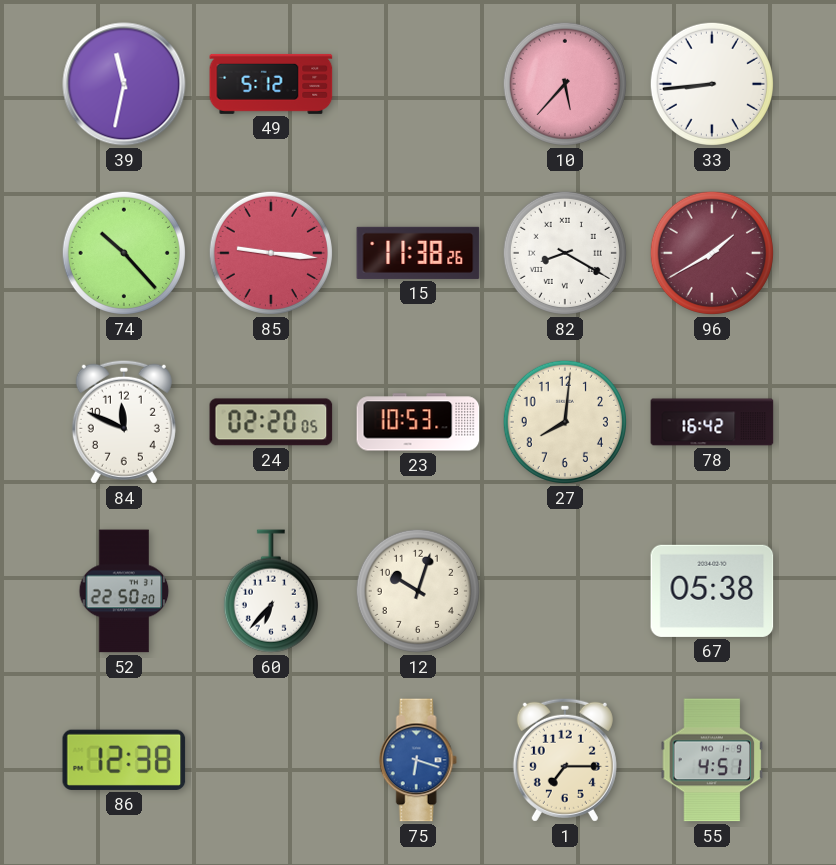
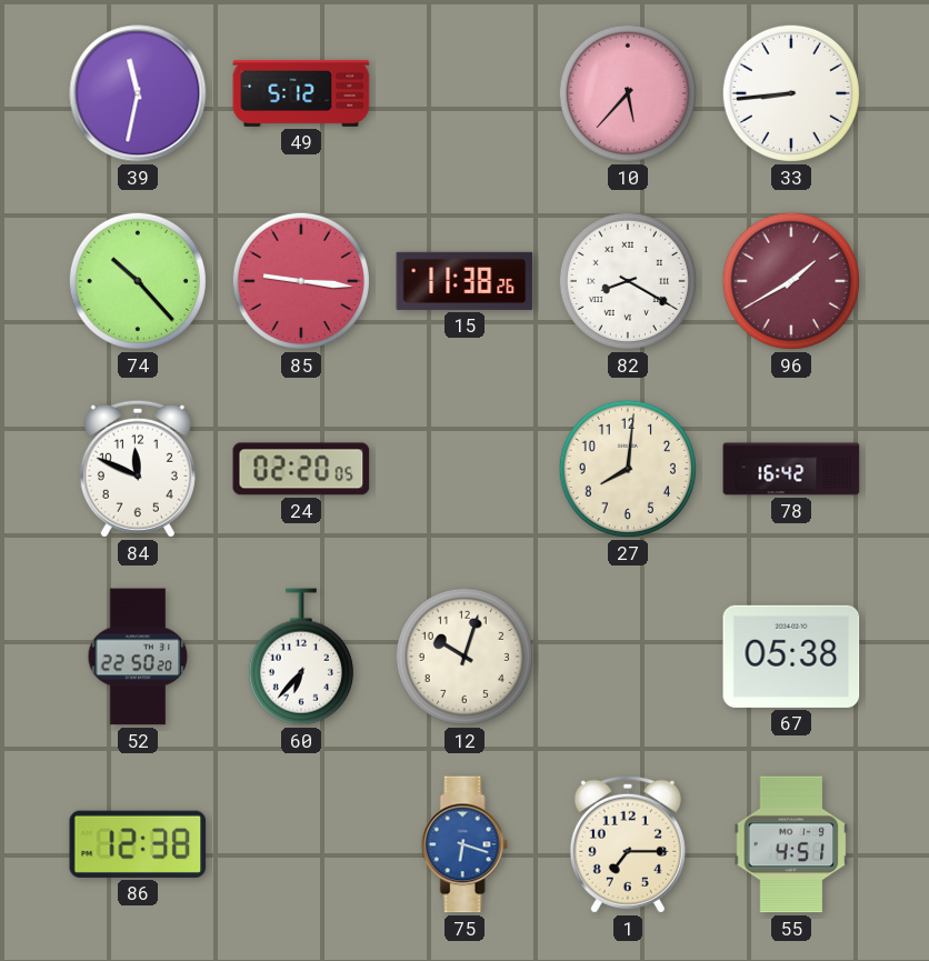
23: 10:53 -> none (418, 422)
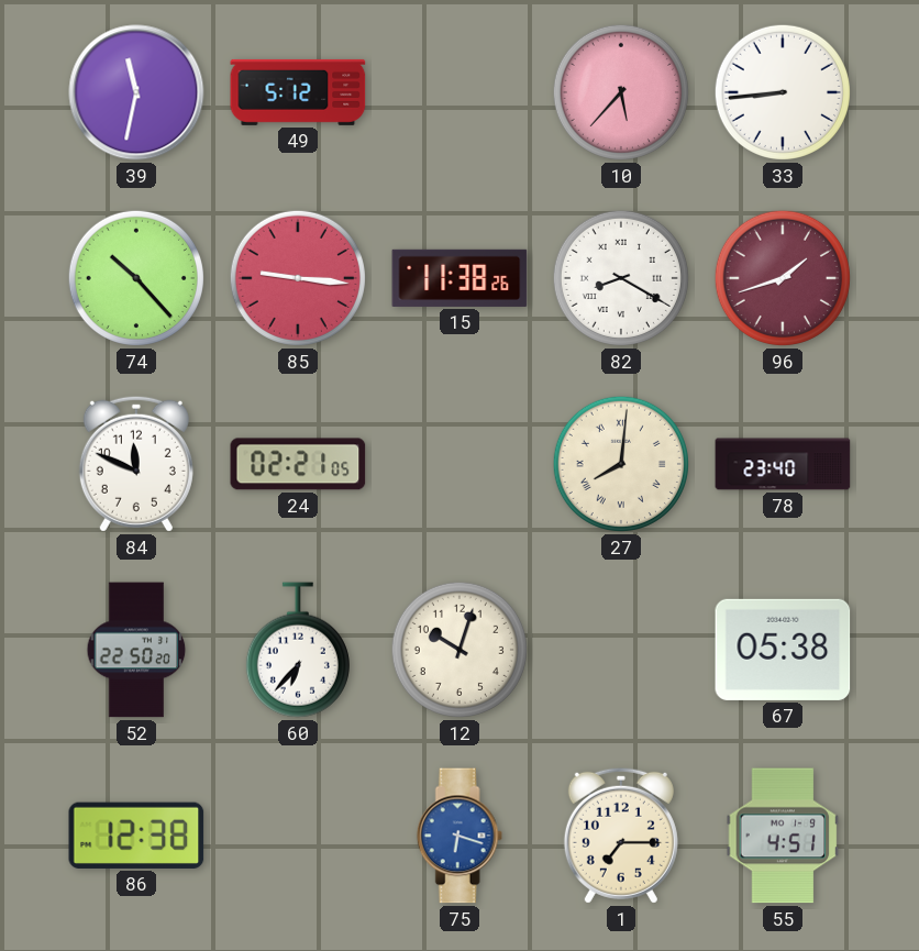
96: 1:40 -> 1:42 (783, 278)
24: 02:20 -> 02:21 (298, 464)
27 numerals: Arabic -> Roman (621, 464)
78: 16:42 -> 23:40 (783, 464)
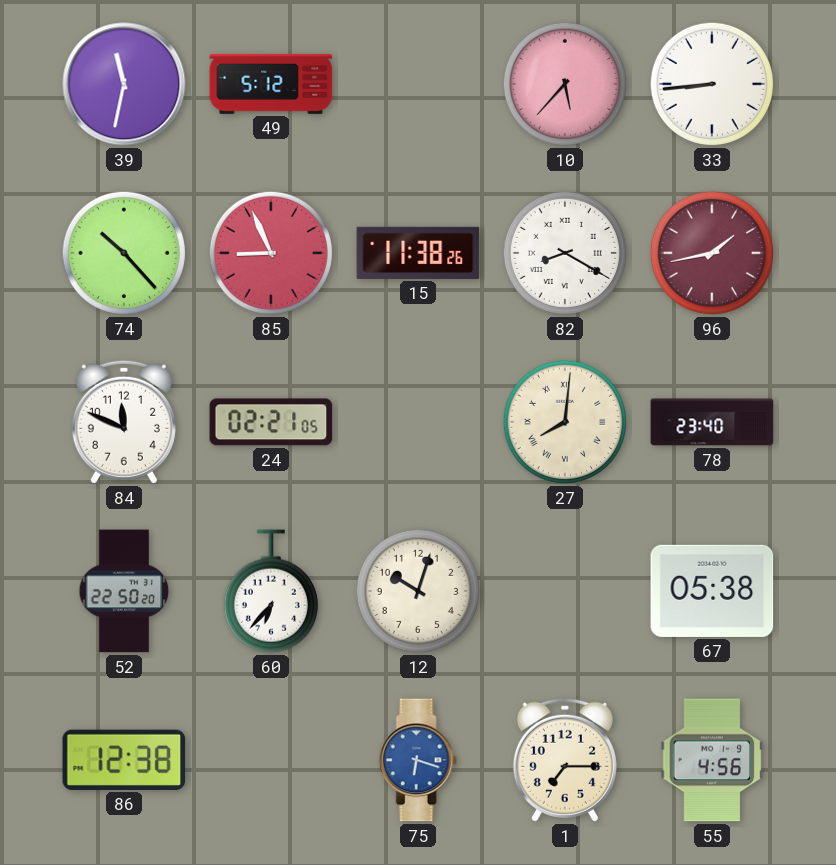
85: 9:16 -> 8:56 (271, 253)
96: 1:42 -> 1:43 (712, 253)
55: 4:51 -> 4:56 (712, 760)
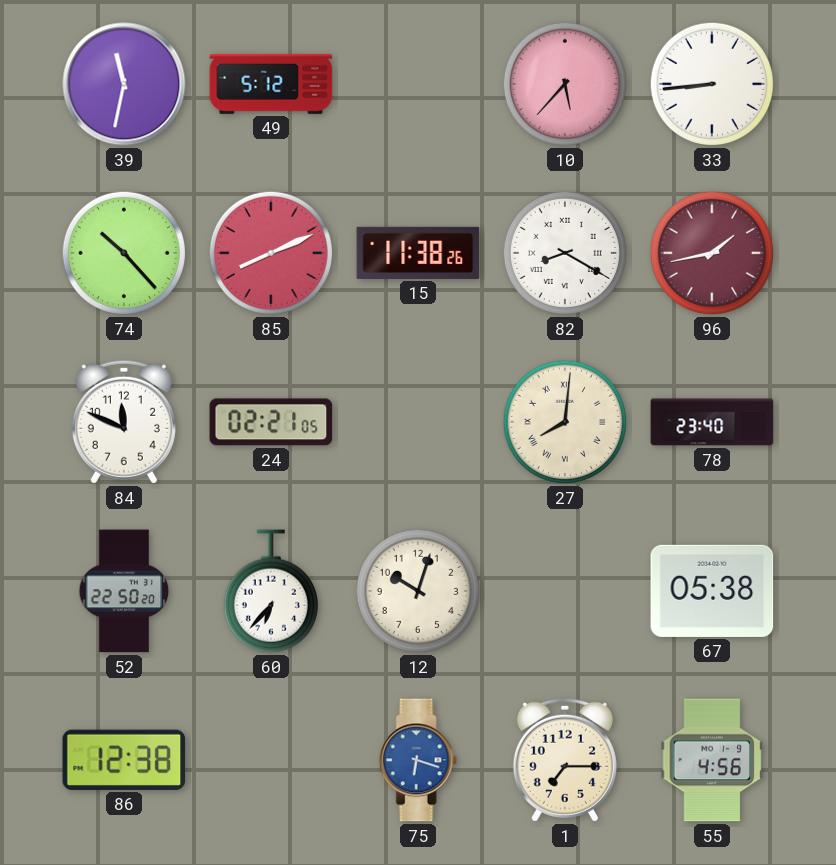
85: 8:56 -> 8:11 (271, 253)
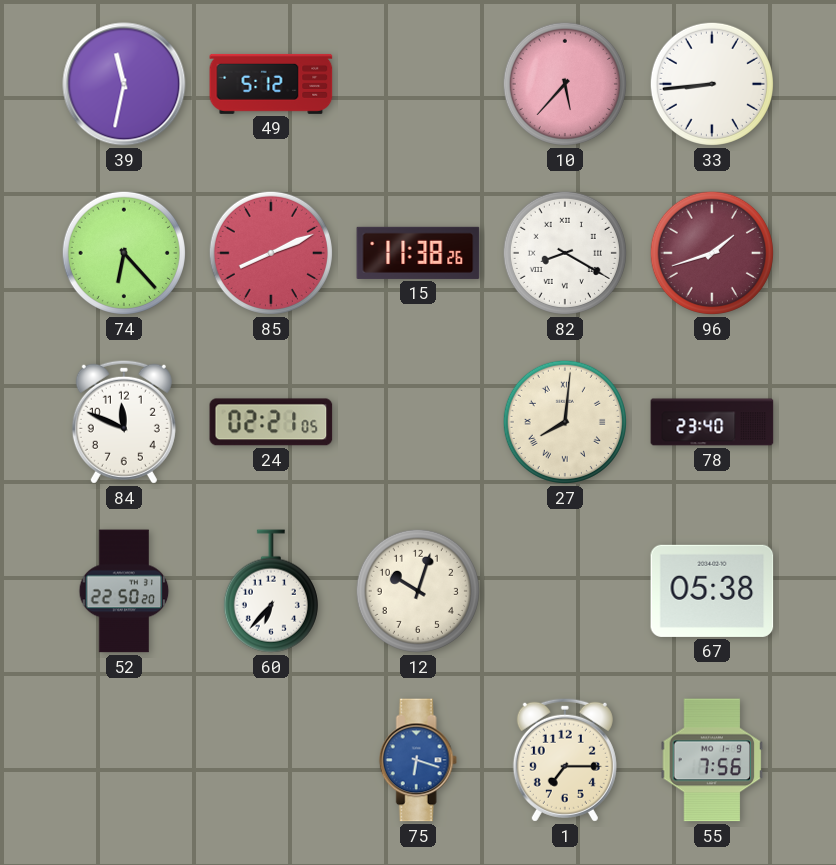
74: 10:23 -> 6:23 (124, 253)
96: 1:43 -> 1:42 (712, 253)
86: 12:38 -> none (124, 760)
55: 4:56 -> 7:56 (712, 760)
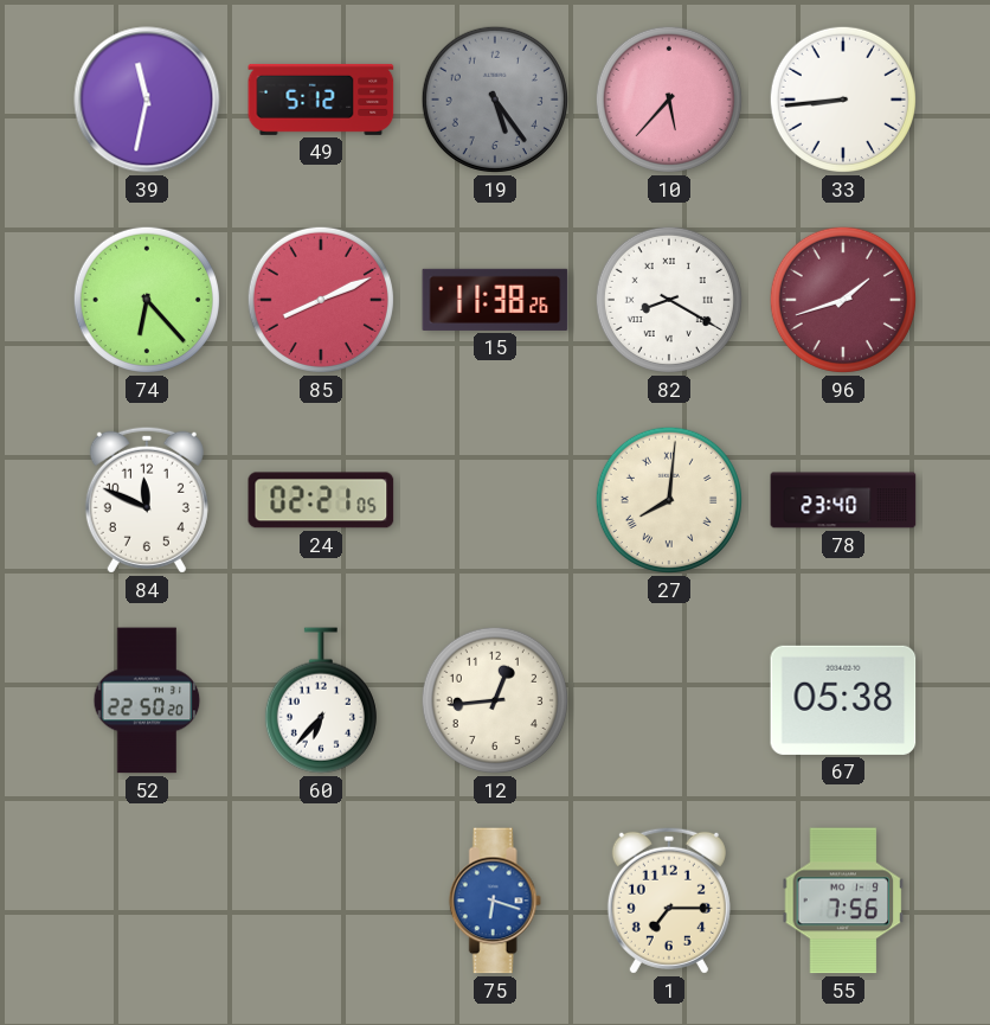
19: none -> 5:24 (495, 100)
12: 10:03 -> 12:44 (495, 700)
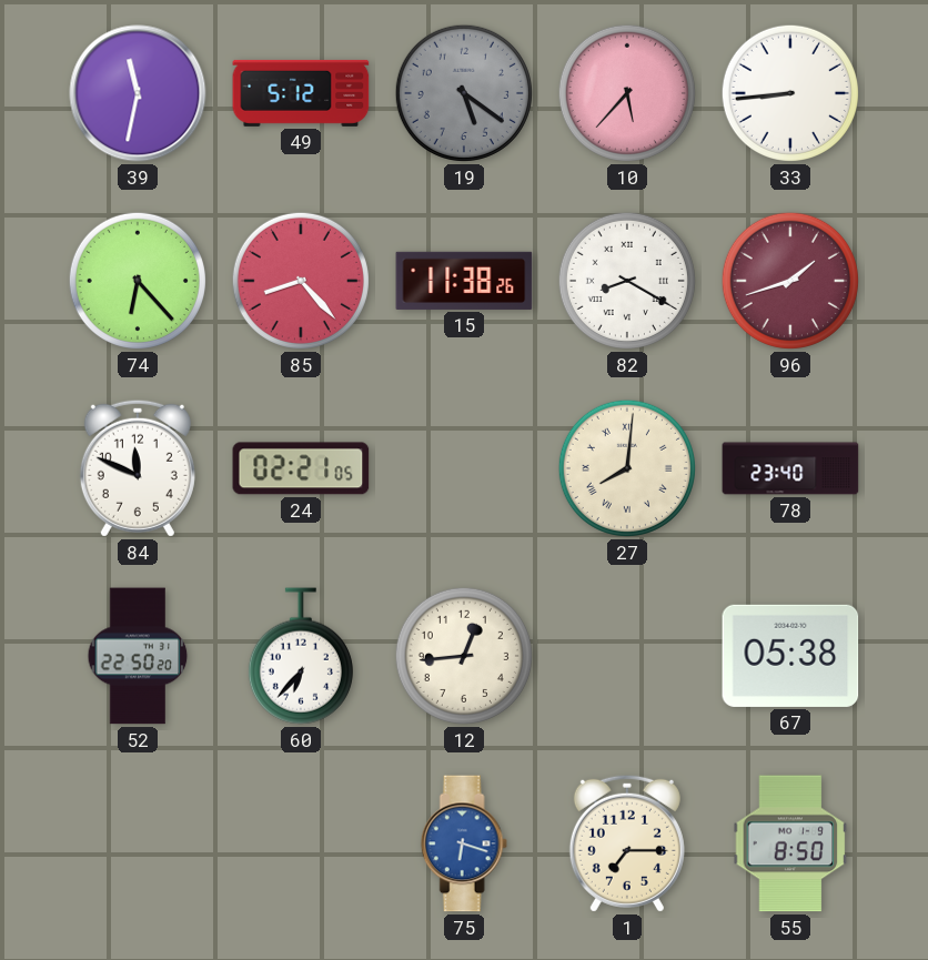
19: 5:24 -> 5:21 (464, 93)
85: 8:11 -> 8:23 (301, 281)
55: 7:56 -> 8:50 (790, 843)
